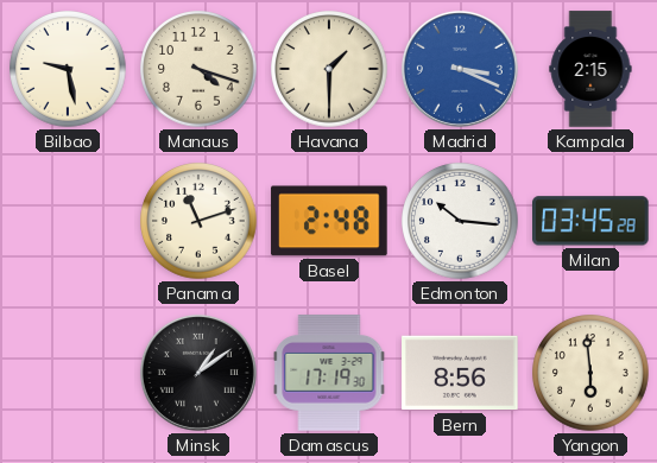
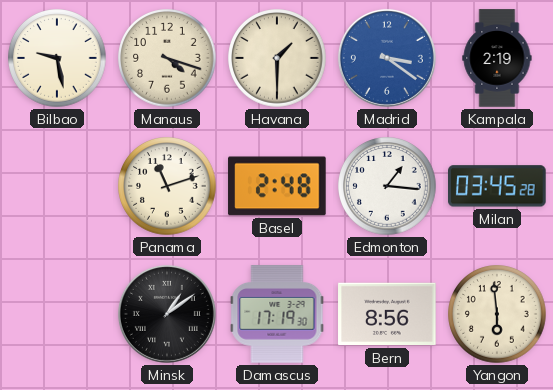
Madrid: 3:19 -> 3:21 (387, 58)
Kampala: 2:15 -> 2:19 (497, 58)
Edmonton: 10:16 -> 1:16 (387, 186)
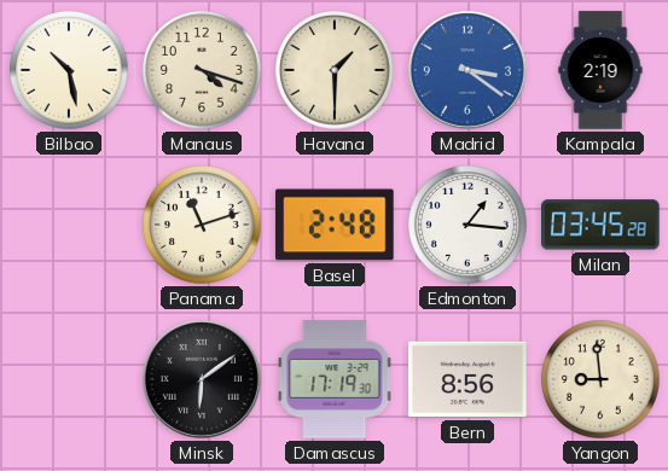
Bilbao: 9:28 -> 10:28 (69, 70)
Minsk: 1:09 -> 6:09 (202, 379)
Yangon: 5:59 -> 8:59 (600, 379)
